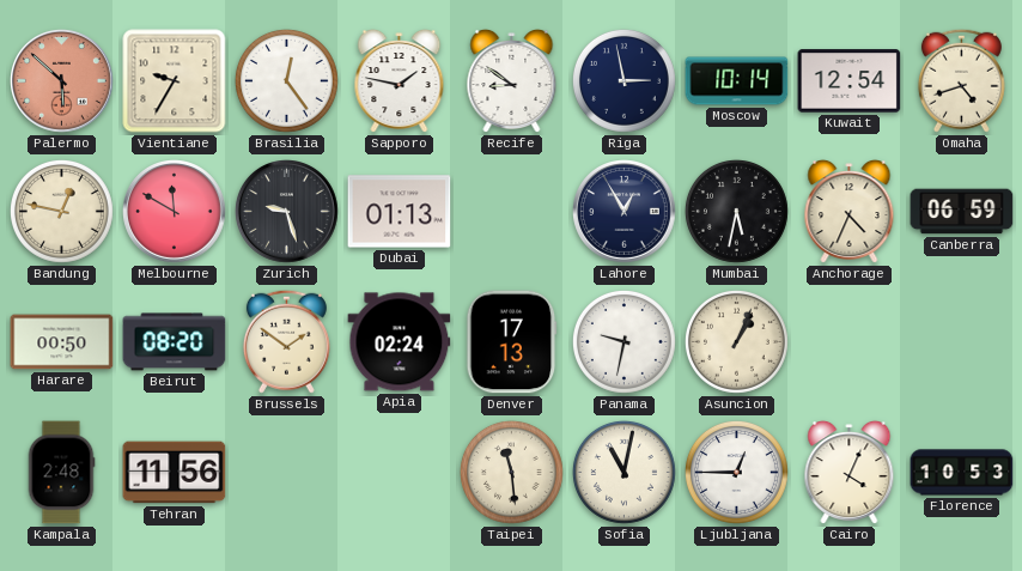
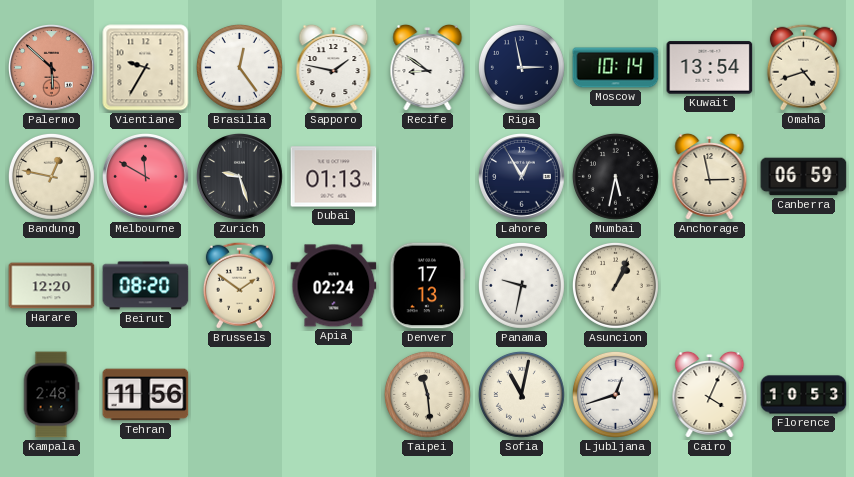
Kuwait: 12:54 -> 13:54 (710, 68)
Anchorage: 4:34 -> 2:58 (710, 177)
Harare: 00:50 -> 12:20 (52, 286)
Ljubljana: 12:45 -> 12:42 (615, 394)
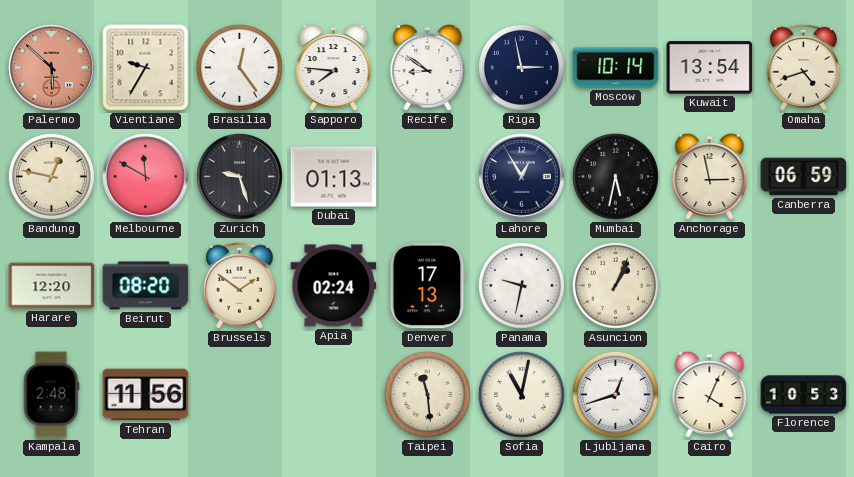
Sapporo: 1:47 -> 7:46 (334, 68)
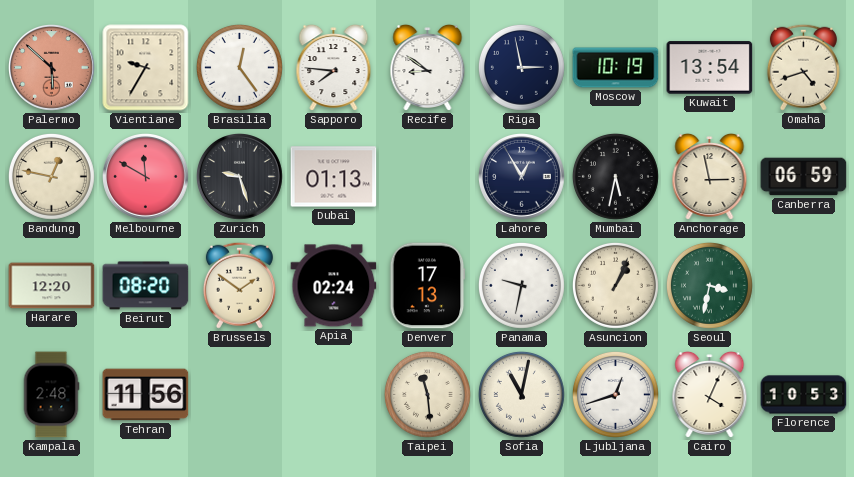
Moscow: 10:14 -> 10:19 (616, 68)
Seoul: none -> 3:32 (709, 285)
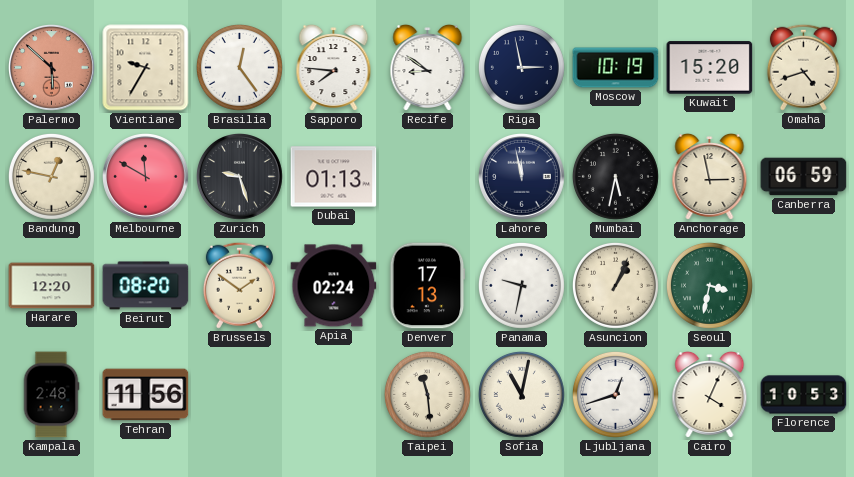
Kuwait: 13:54 -> 15:20 (710, 68)
Lahore: 12:55 -> 11:58 (522, 177)
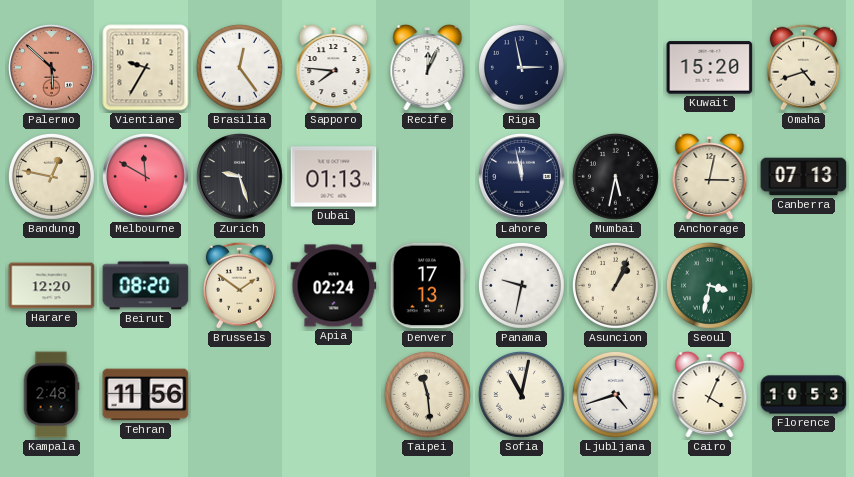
Recife: 8:51 -> 12:04 (428, 68)
Moscow: 10:19 -> none (616, 68)
Anchorage: 2:58 -> 3:02 (710, 177)
Canberra: 06:59 -> 07:13 (804, 177)
Ljubljana: 12:42 -> 4:42 (615, 394)
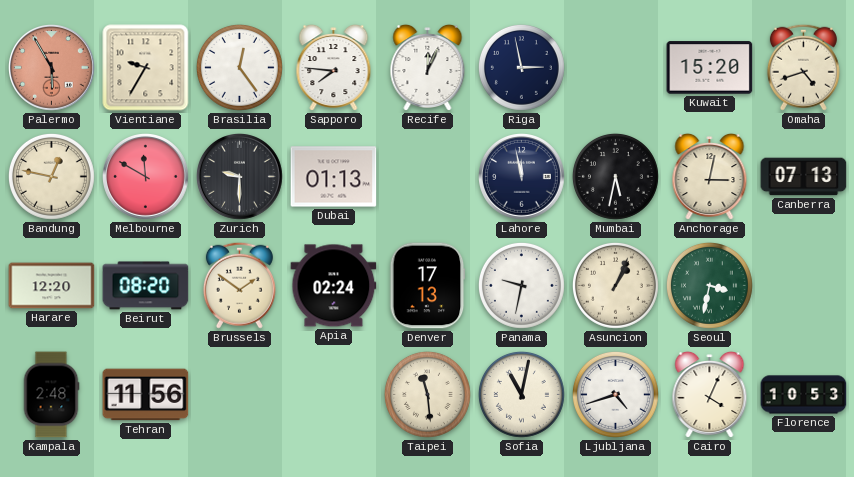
Palermo: 5:52 -> 5:55 (52, 68)
Zurich: 9:27 -> 9:30 (240, 177)
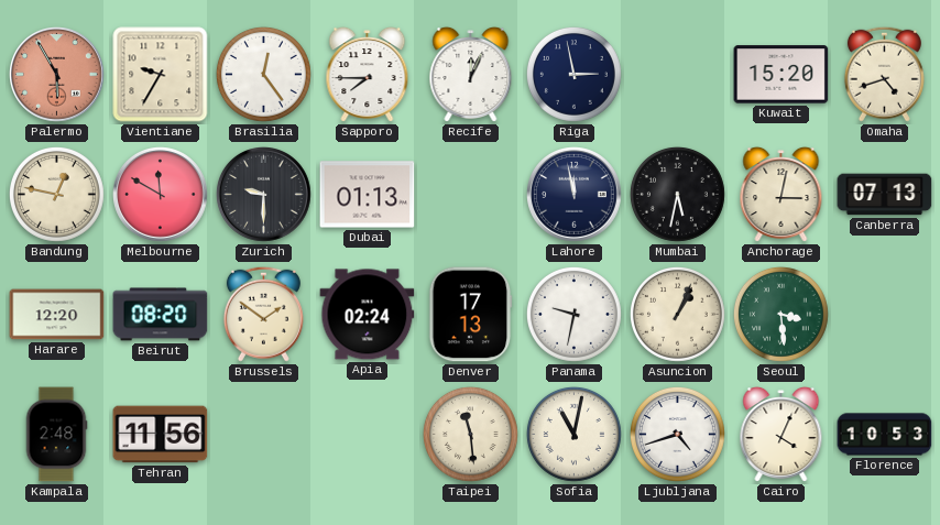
Sapporo: 7:46 -> 7:45 (368, 75)
Seoul: 3:32 -> 3:29 (780, 314)
